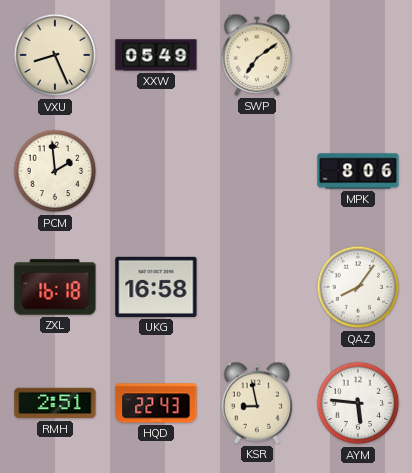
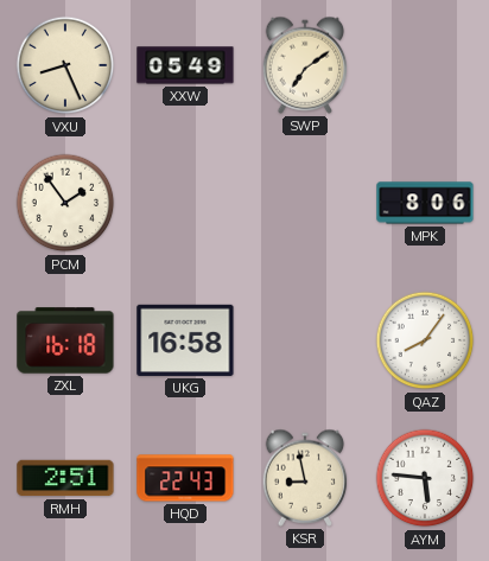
PCM: 1:59 -> 1:54 (65, 203)
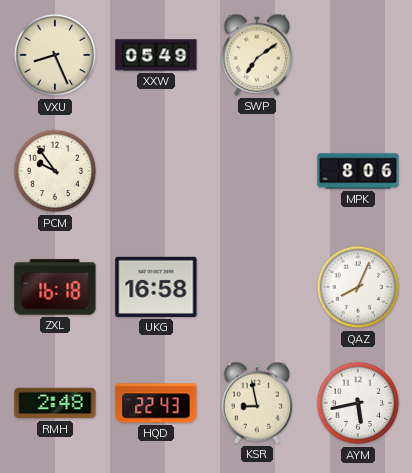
PCM: 1:54 -> 9:54 (55, 171)
QAZ: 8:06 -> 8:04 (358, 287)
RMH: 2:51 -> 2:48 (55, 403)
AYM: 5:46 -> 5:43 (358, 403)
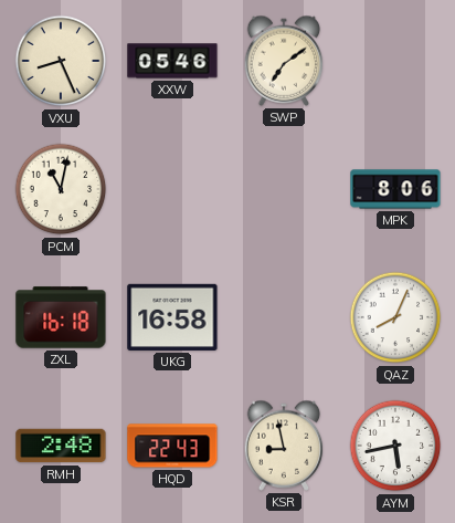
XXW: 05:49 -> 05:46 (172, 61)
PCM: 9:54 -> 11:02 (61, 189)
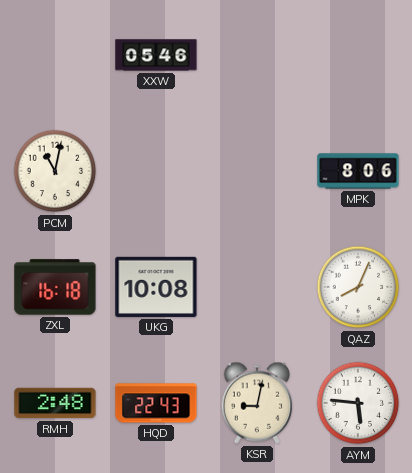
VXU: 8:26 -> none (61, 61)
SWP: 7:09 -> none (284, 61)
UKG: 16:58 -> 10:08 (156, 287)
KSR: 8:58 -> 9:02 (257, 403)
AYM: 5:43 -> 5:46 (358, 403)
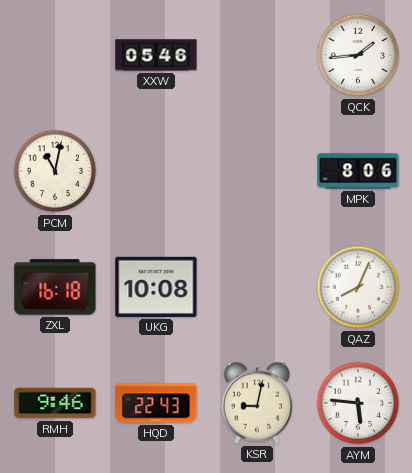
QCK: none -> 1:44 (358, 55)
RMH: 2:48 -> 9:46 (55, 403)
